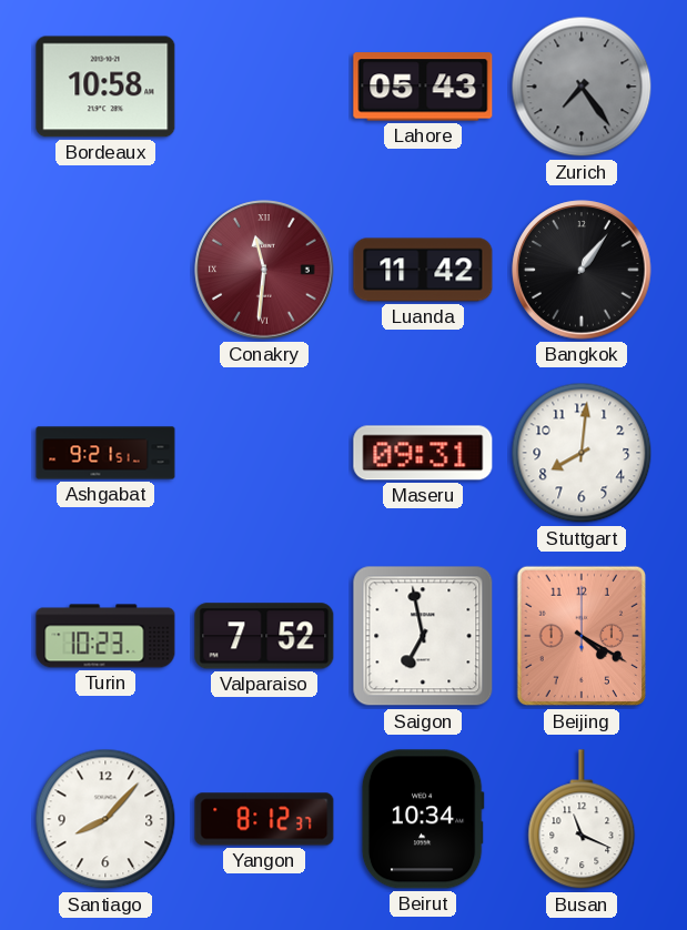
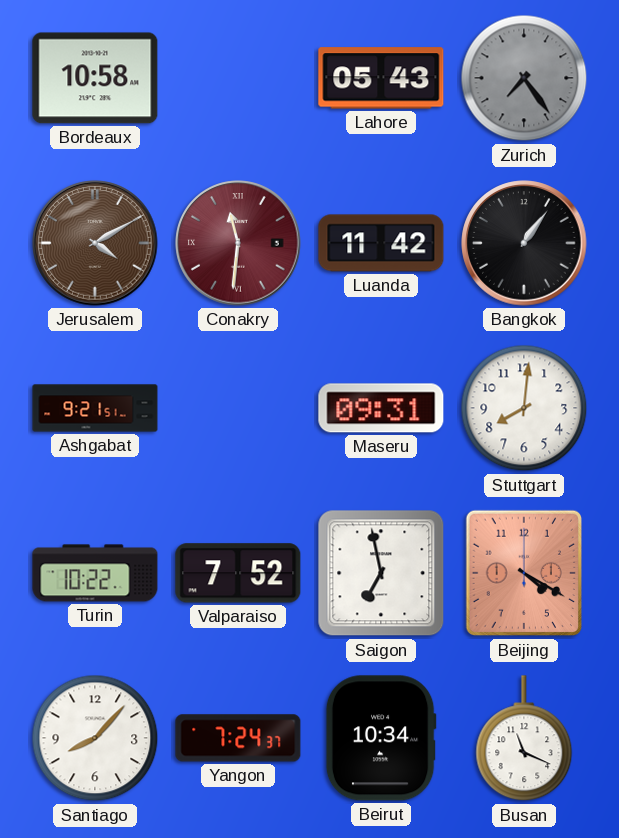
Jerusalem: none -> 4:10 (95, 243)
Turin: 10:23 -> 10:22 (95, 573)
Yangon: 8:12 -> 7:24 (238, 738)
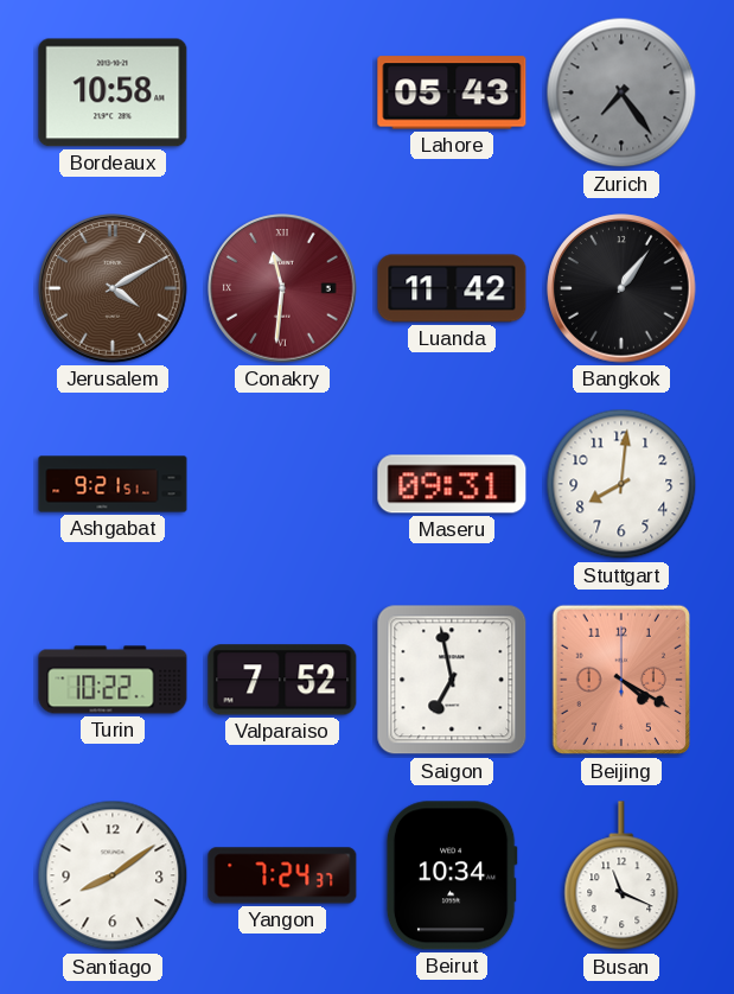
Santiago: 8:07 -> 8:09 (113, 875)
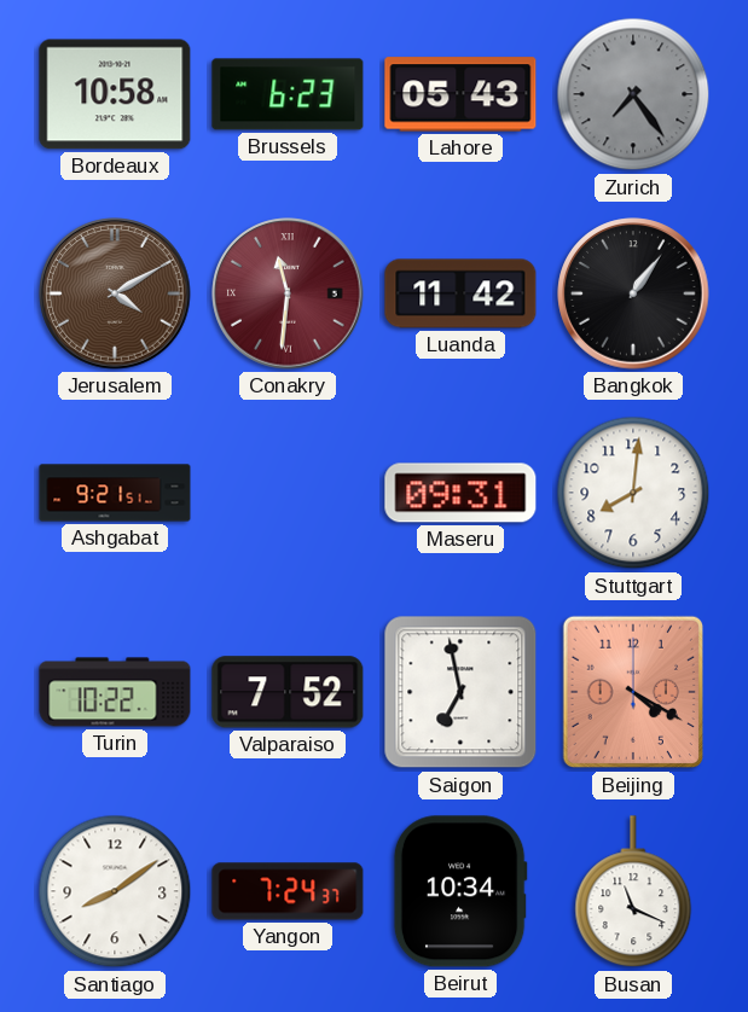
Brussels: none -> 6:23 (288, 94)
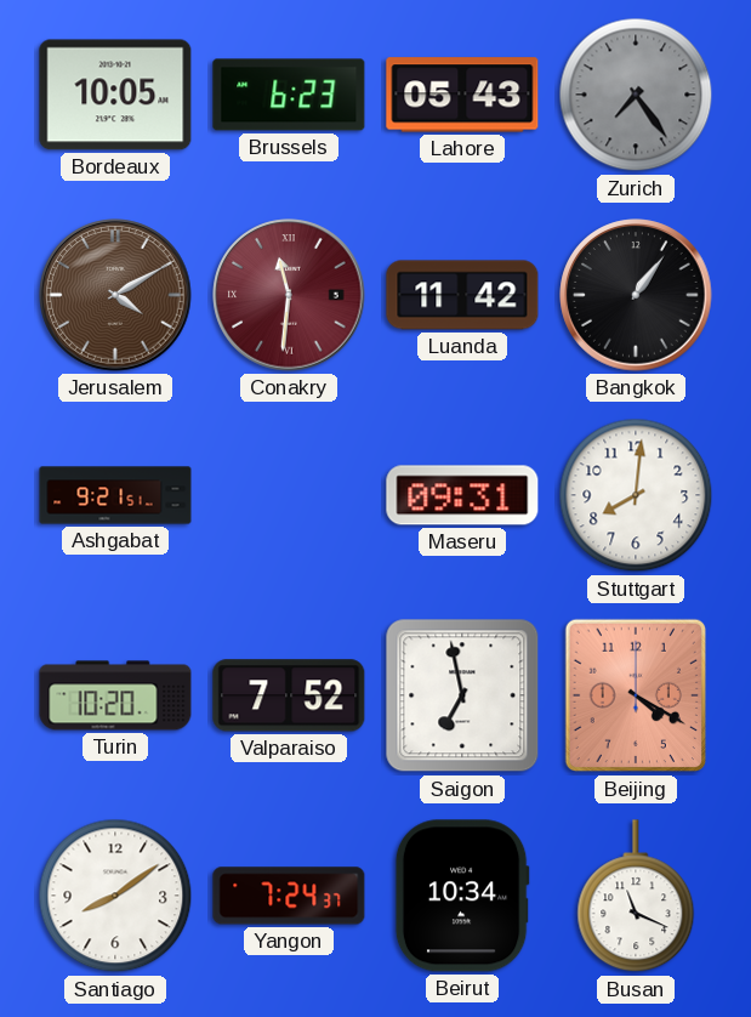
Bordeaux: 10:58 -> 10:05 (115, 95)
Turin: 10:22 -> 10:20 (115, 695)
